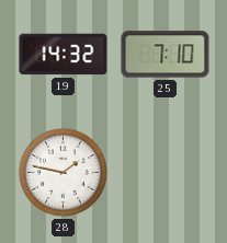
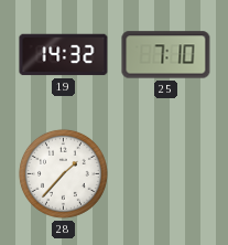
28: 1:47 -> 1:37 (63, 173)
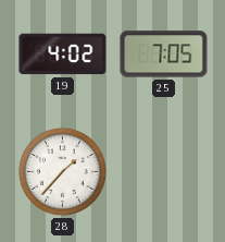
19: 14:32 -> 4:02 (63, 55)
25: 7:10 -> 7:05 (164, 55)
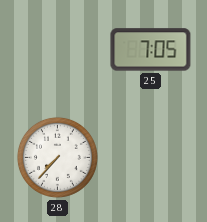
19: 4:02 -> none (63, 55)
28: 1:37 -> 7:37 (57, 157)
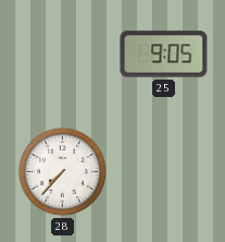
25: 7:05 -> 9:05 (164, 55)
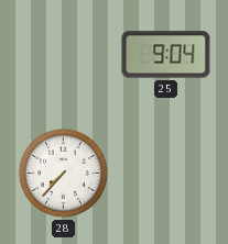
25: 9:05 -> 9:04 (166, 55)
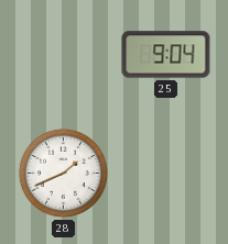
28: 7:37 -> 1:41 (63, 173)
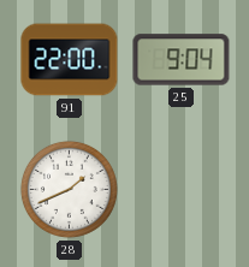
91: none -> 22:00 (70, 60)
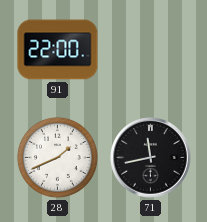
25: 9:04 -> none (182, 60)
71: none -> 11:43 (151, 158)
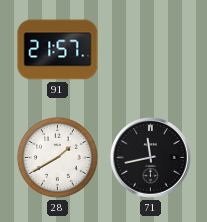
91: 22:00 -> 21:57 (58, 50)
28: 1:41 -> 1:40 (57, 157)
